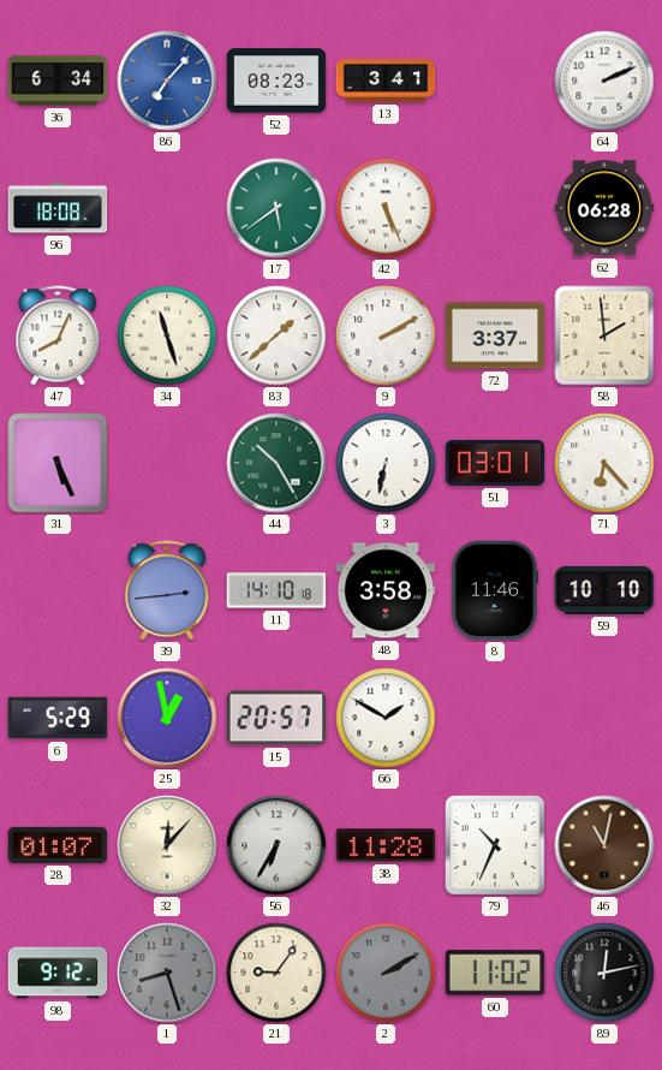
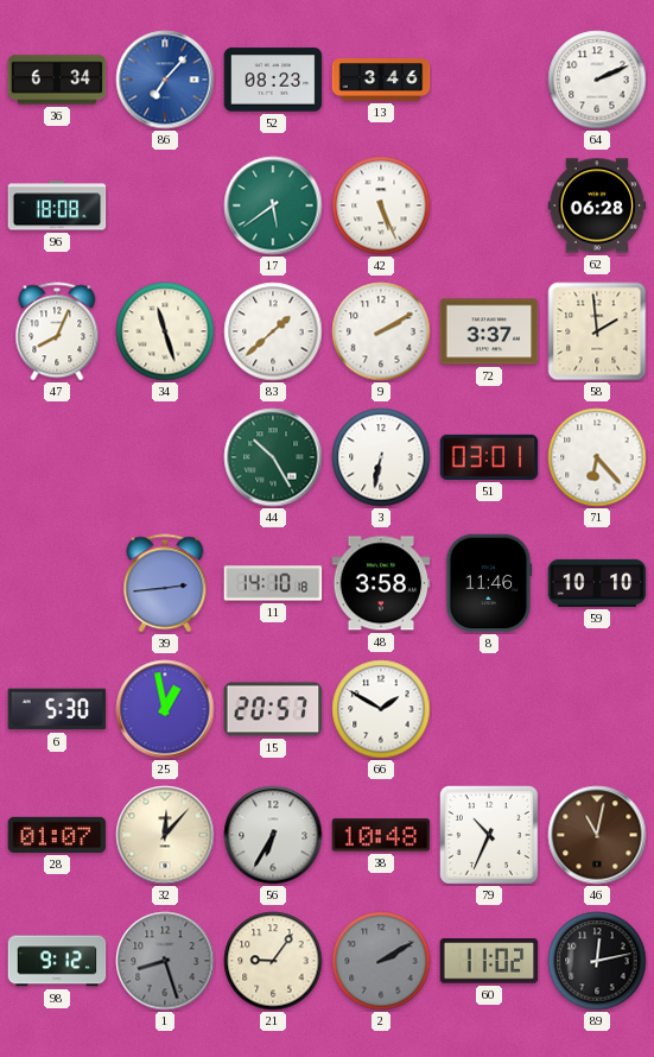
13: 3:41 -> 3:46 (381, 80)
31: 5:26 -> none (58, 463)
6: 5:29 -> 5:30 (57, 709)
38: 11:28 -> 10:48 (381, 835)
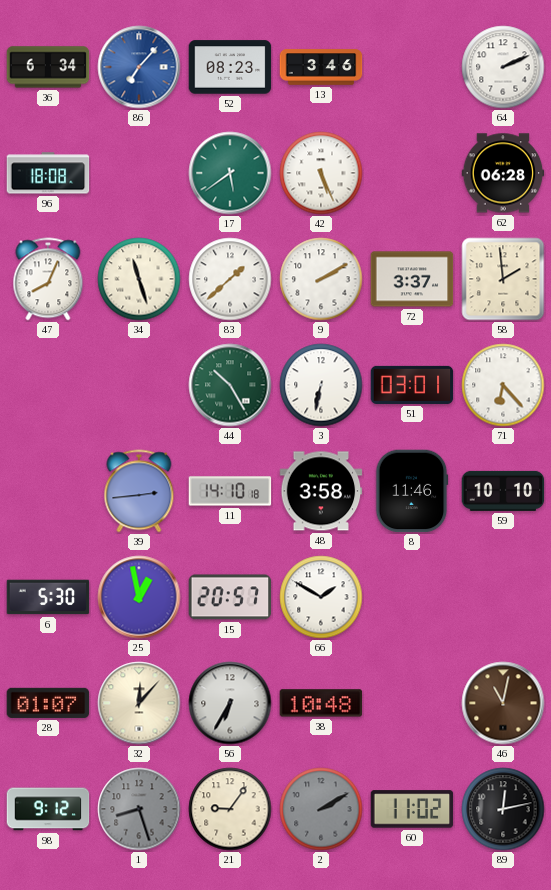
79: 10:34 -> none (489, 835)
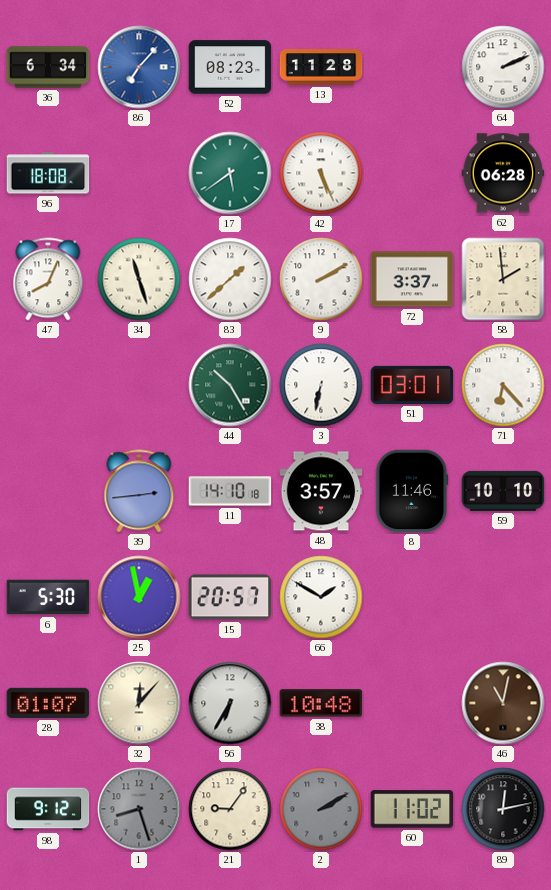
13: 3:46 -> 11:28 (321, 67)
48: 3:58 -> 3:57 (321, 491)
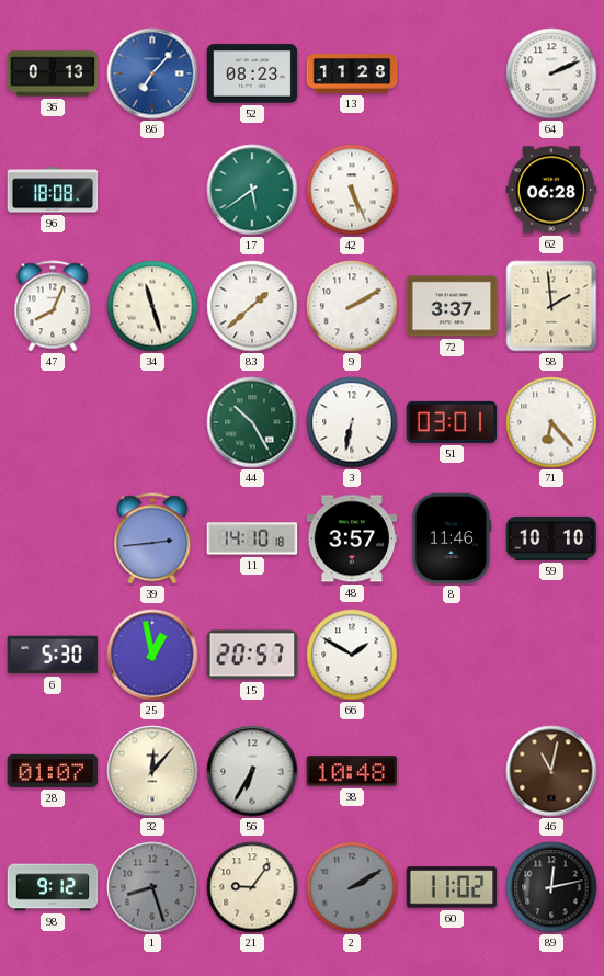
36: 6:34 -> 0:13 (53, 73)
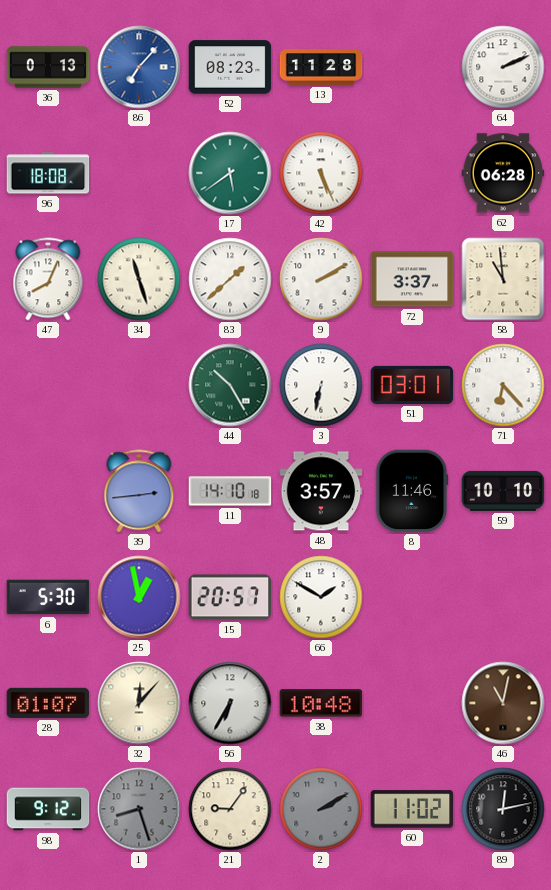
58: 1:59 -> 10:59 (503, 279)
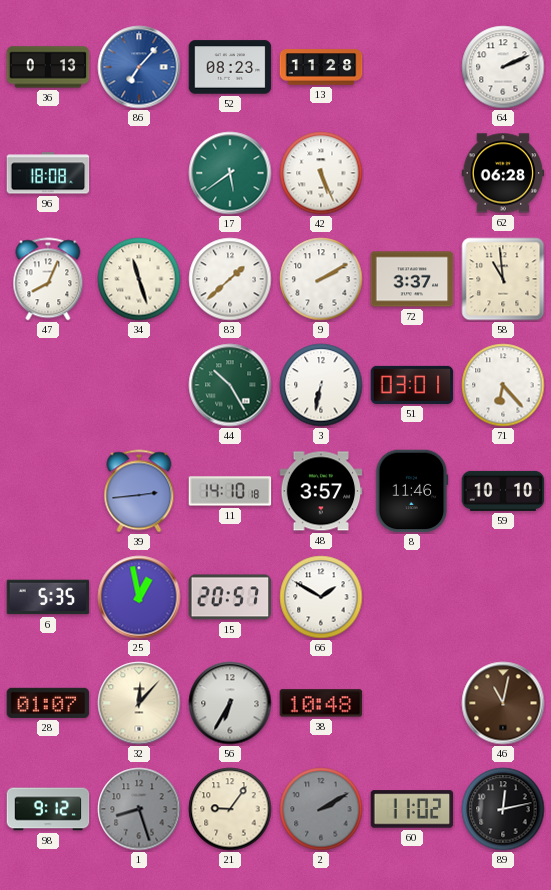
6: 5:30 -> 5:35 (48, 597)
